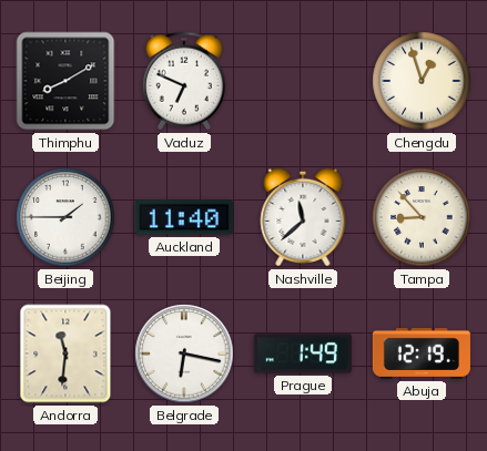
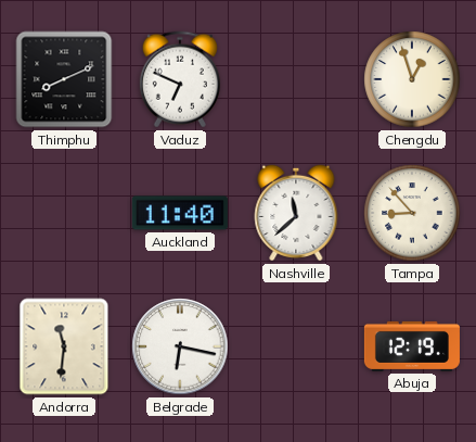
Thimphu: 8:10 -> 8:11 (64, 79)
Beijing: 1:45 -> none (65, 217)
Prague: 1:49 -> none (303, 353)
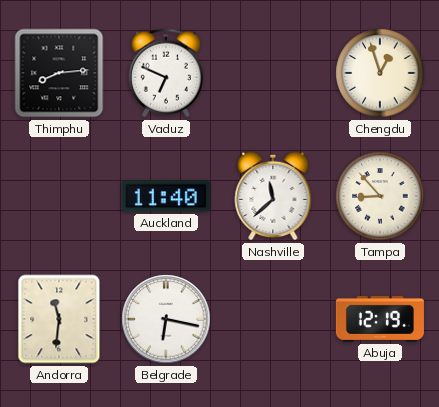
Thimphu: 8:11 -> 8:14 (59, 73)
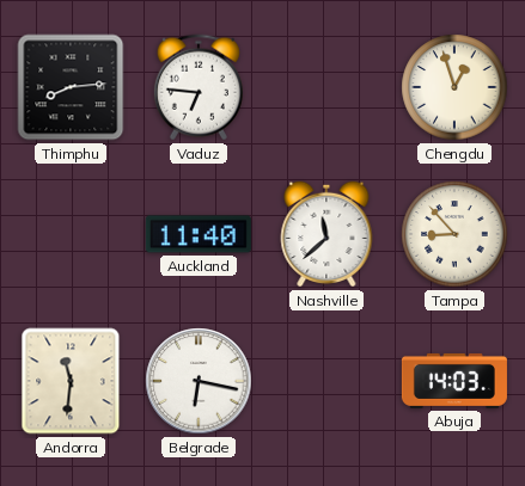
Vaduz: 6:49 -> 6:46 (199, 87)
Abuja: 12:19 -> 14:03 (454, 381)
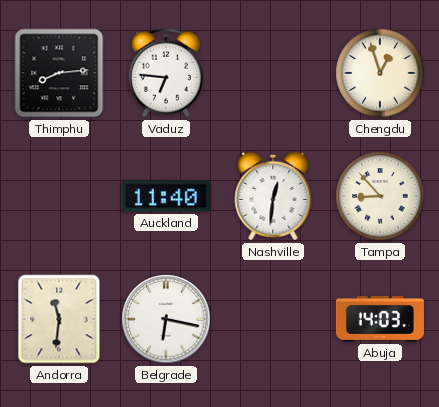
Nashville: 11:38 -> 12:31 (273, 196)
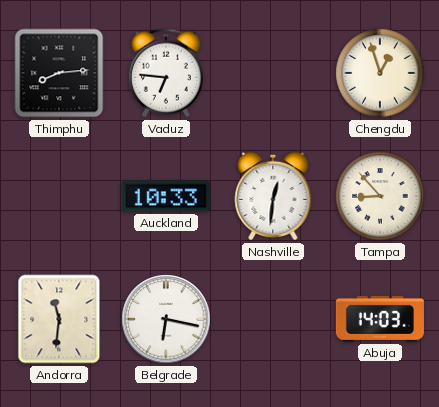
Auckland: 11:40 -> 10:33 (166, 196)
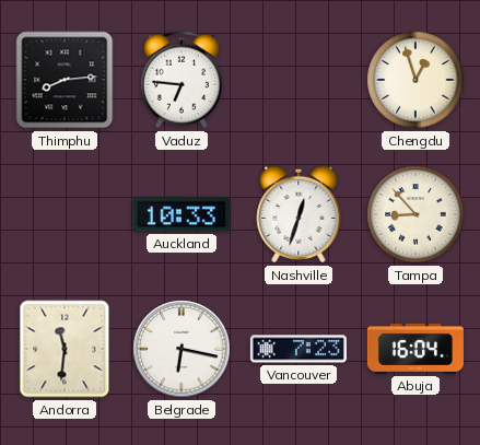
Nashville: 12:31 -> 12:33 (298, 214)
Vancouver: none -> 7:23 (298, 349)
Abuja: 14:03 -> 16:04 (415, 349)
